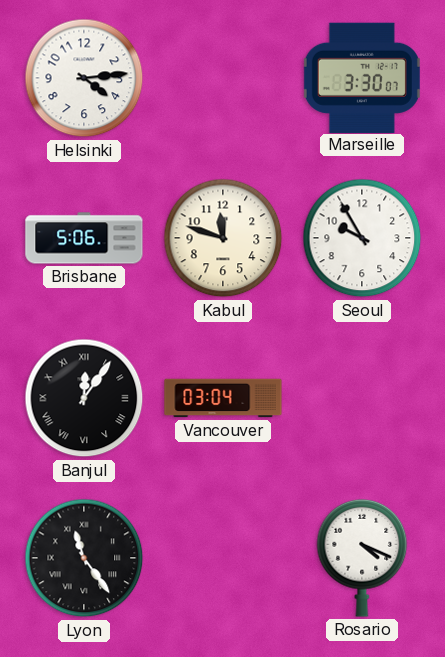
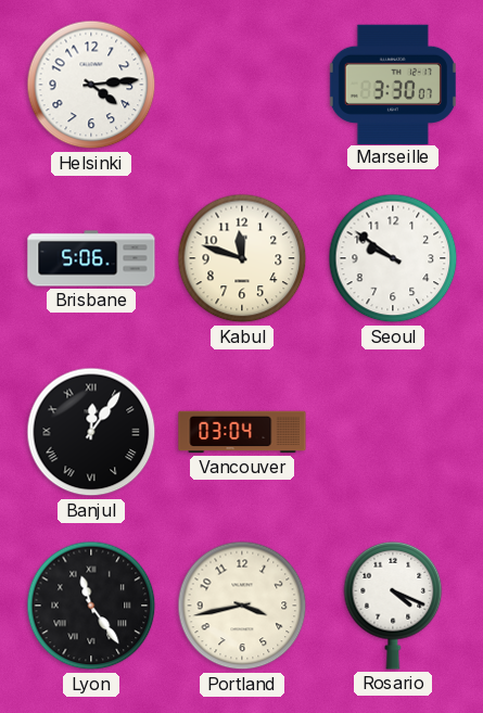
Seoul: 9:55 -> 9:51 (393, 258)
Portland: none -> 3:43 (242, 606)
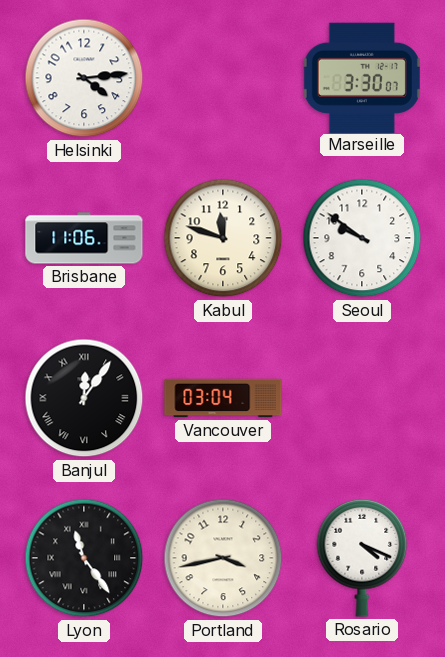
Brisbane: 5:06 -> 11:06 (84, 238)
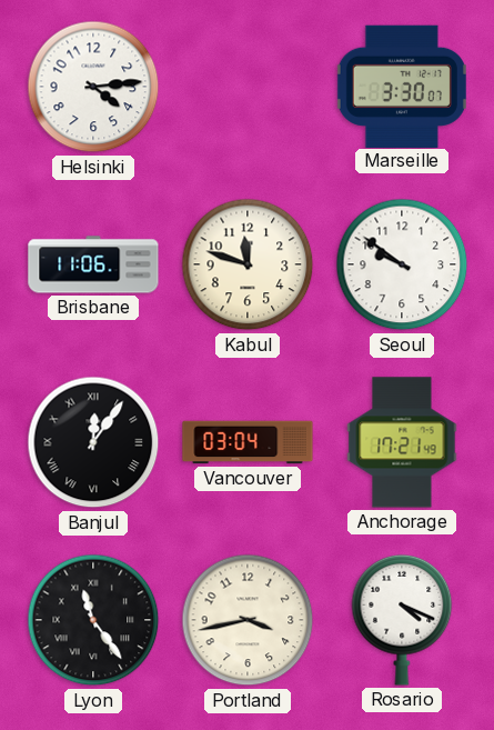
Anchorage: none -> 17:21 (402, 442)
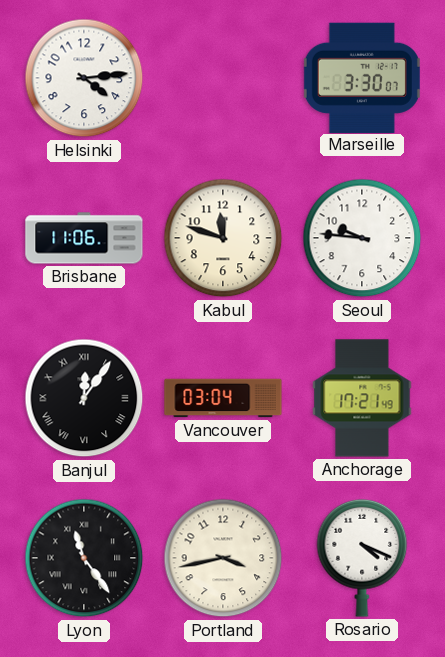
Seoul: 9:51 -> 9:46 (362, 238)
